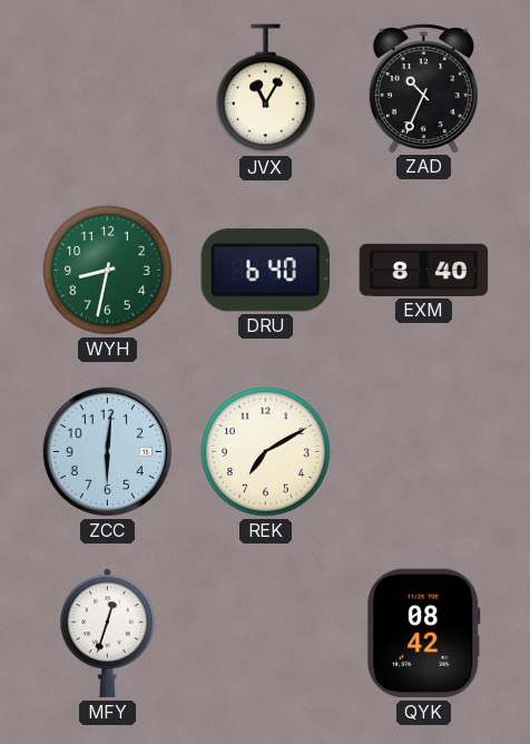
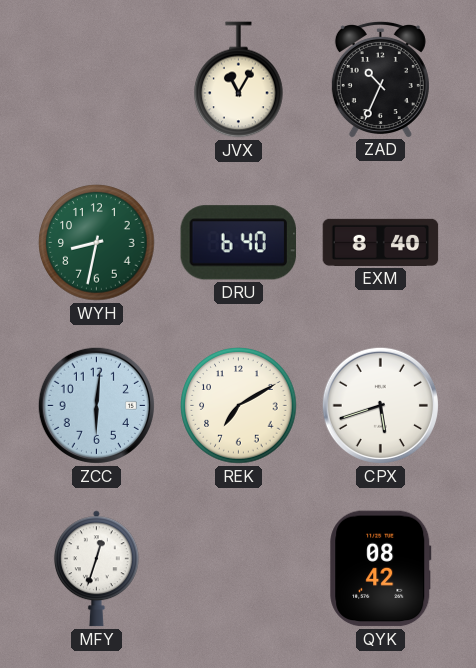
CPX: none -> 5:42 (380, 405)
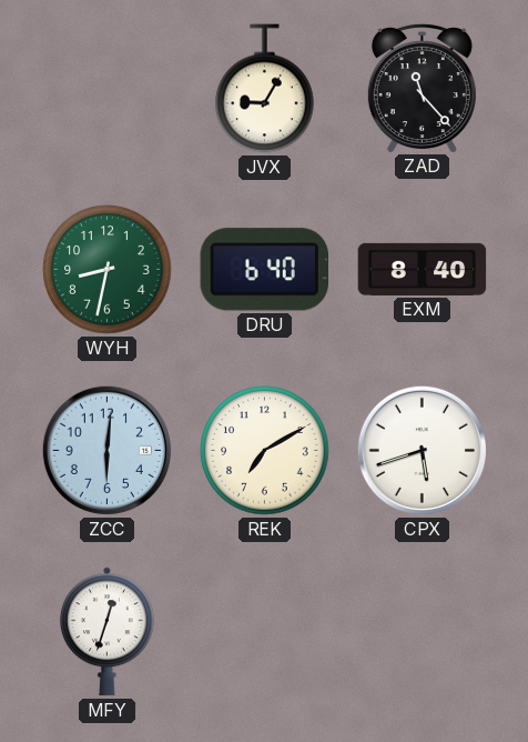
JVX: 11:05 -> 9:05 (265, 89)
ZAD: 10:34 -> 11:23 (422, 88)
QYK: 08:42 -> none (381, 569)
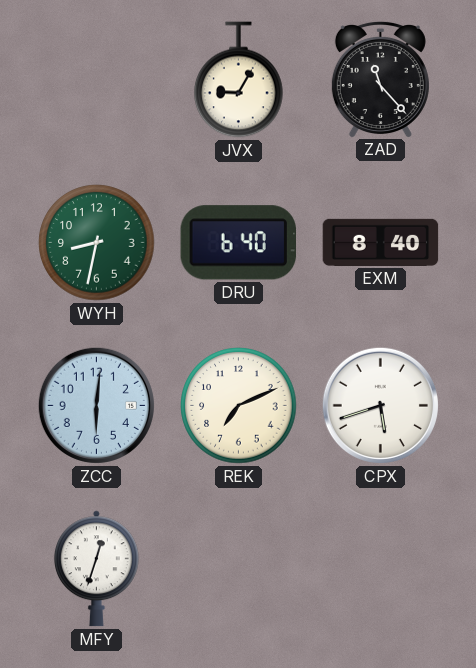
REK: 7:10 -> 7:11 (239, 406)
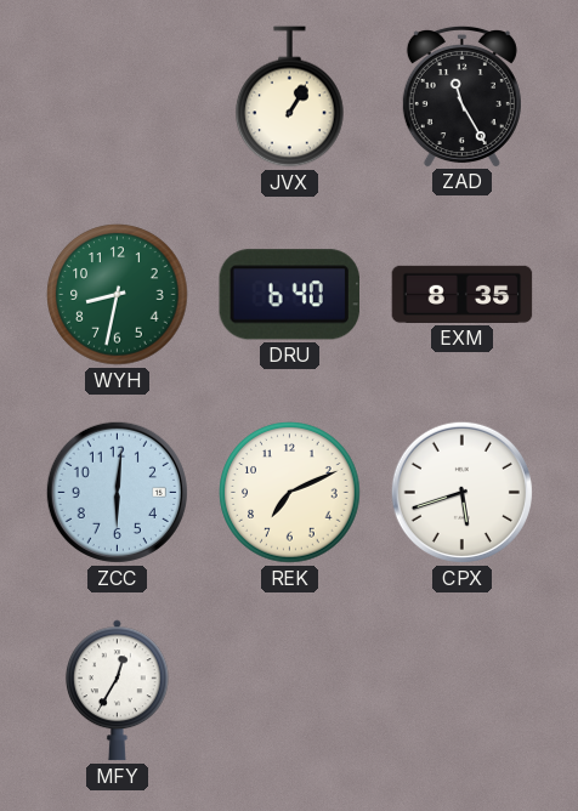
JVX: 9:05 -> 1:05 (290, 97)
ZAD: 11:23 -> 11:25 (461, 96)
EXM: 8:40 -> 8:35 (463, 294)
MFY: 12:33 -> 12:35 (117, 691)
